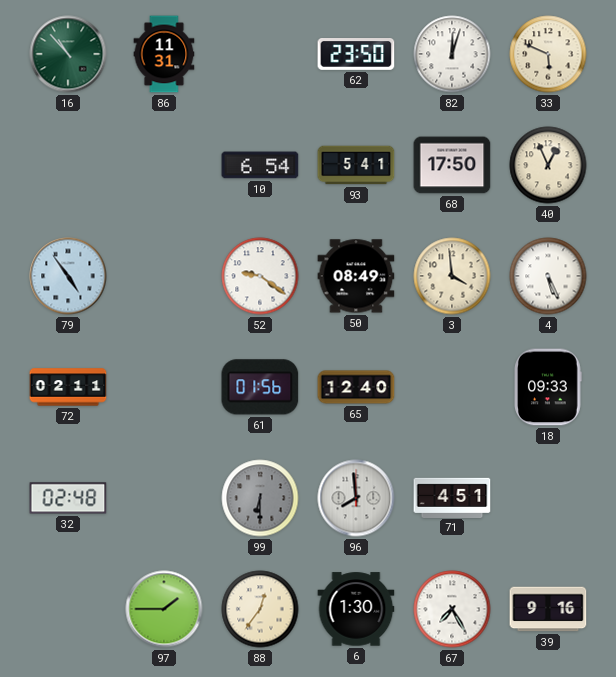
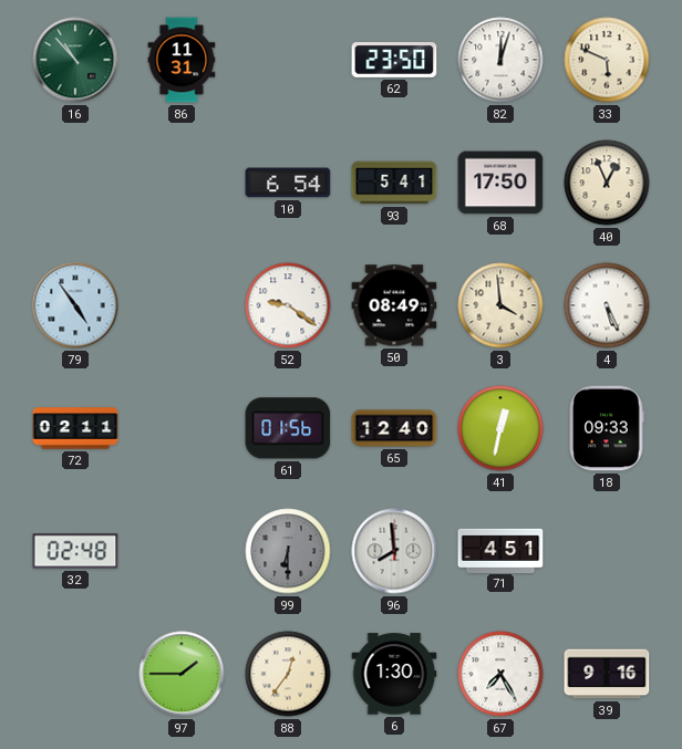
41: none -> 12:32 (500, 428)
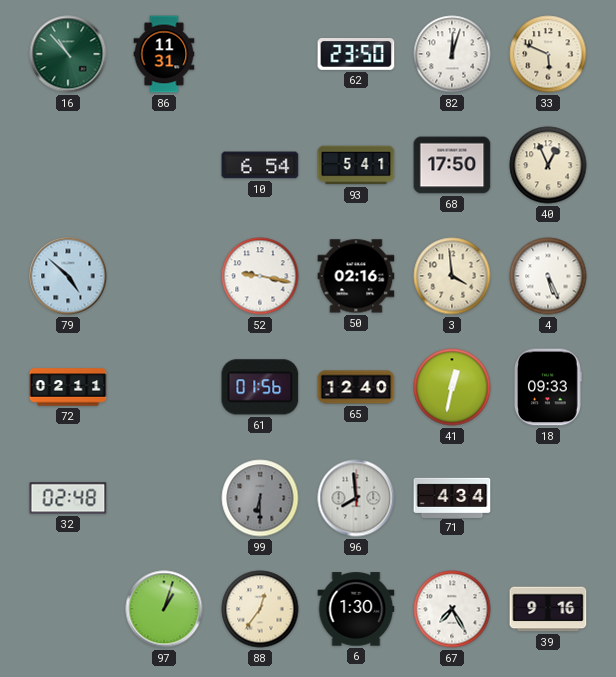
79: 4:54 -> 4:52 (68, 276)
52: 9:21 -> 9:17 (260, 276)
50: 08:49 -> 02:16 (356, 276)
71: 4:51 -> 4:34 (452, 497)
97: 1:45 -> 1:03 (164, 609)
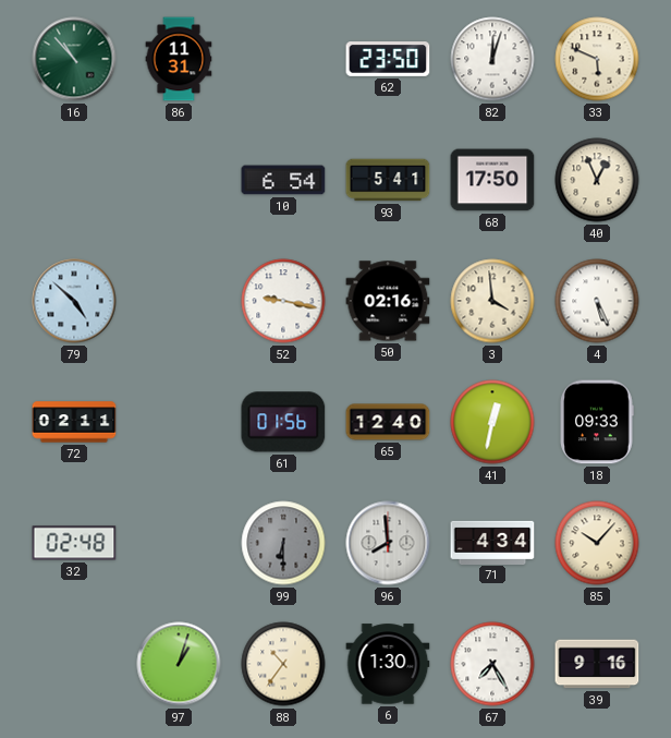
85: none -> 10:07 (597, 543)
88: 12:36 -> 10:36 (283, 664)
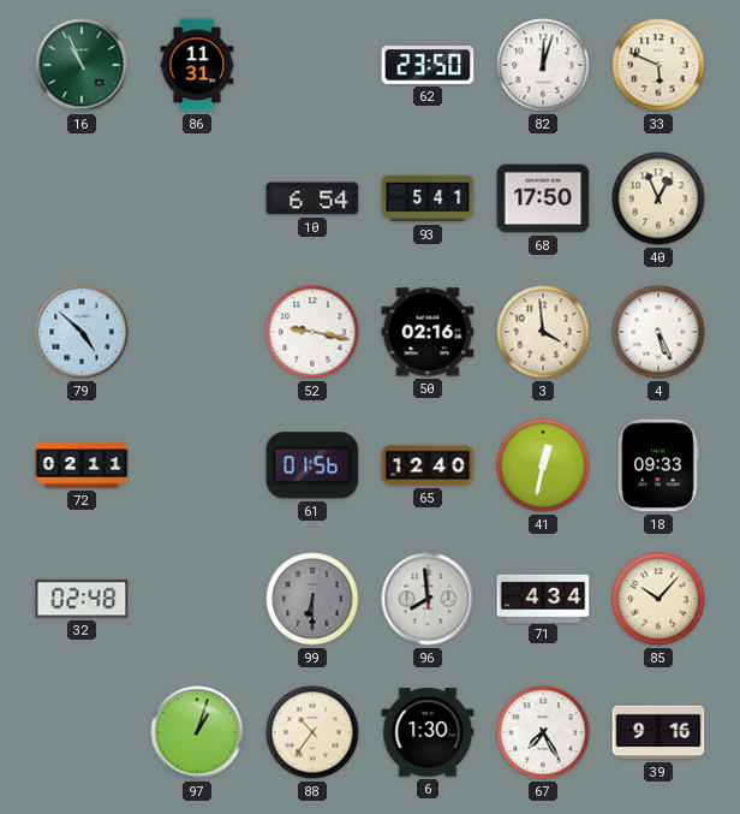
16: 10:53 -> 10:56 (82, 65)
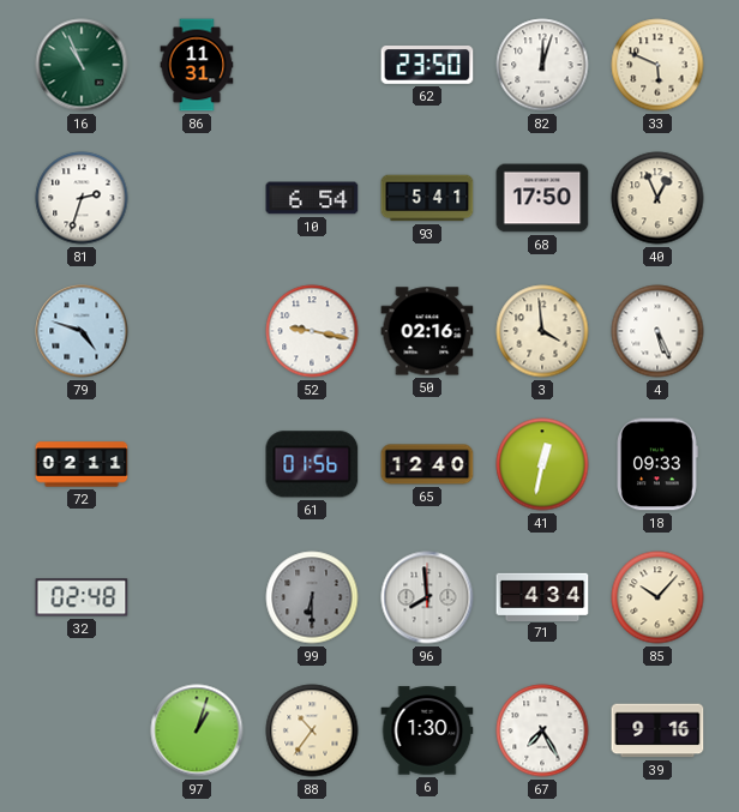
81: none -> 2:33 (82, 198)
79: 4:52 -> 4:48 (82, 331)
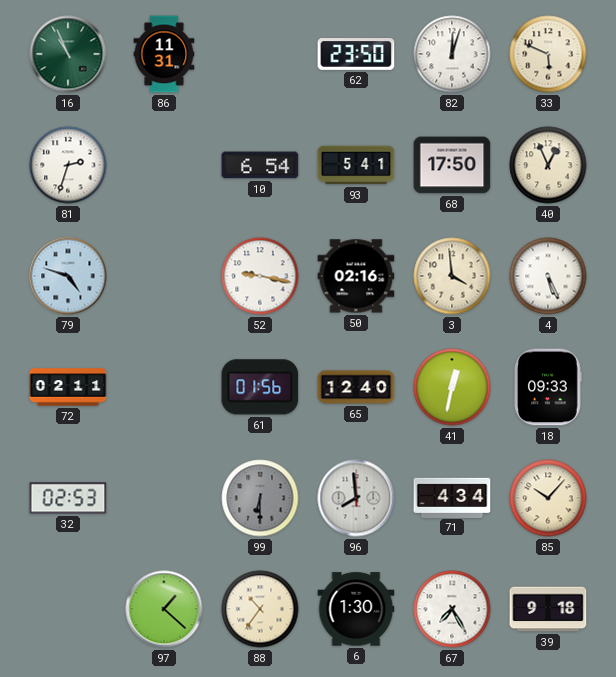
32: 02:48 -> 02:53 (68, 498)
97: 1:03 -> 1:22 (164, 609)
39: 9:16 -> 9:18 (548, 609)
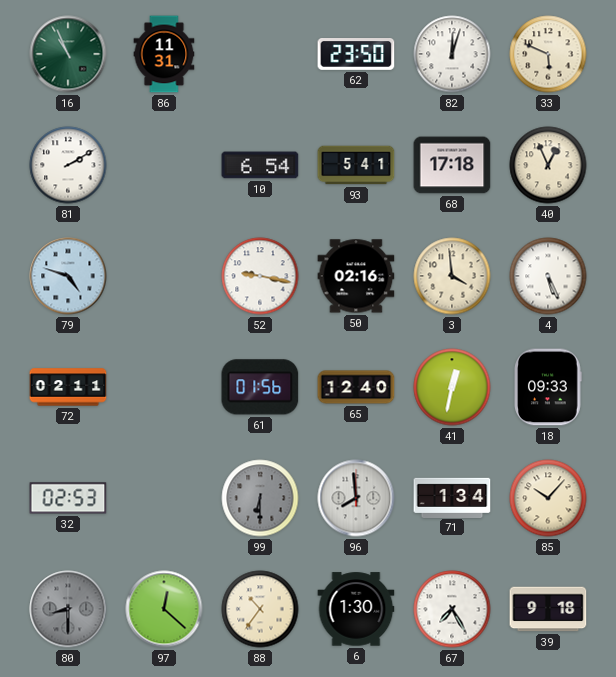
81: 2:33 -> 2:10 (68, 165)
68: 17:50 -> 17:18 (452, 165)
71: 4:34 -> 1:34 (452, 497)
80: none -> 8:30 (68, 609)
97: 1:22 -> 12:22 (164, 609)
